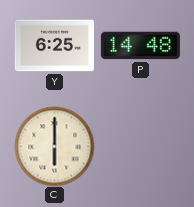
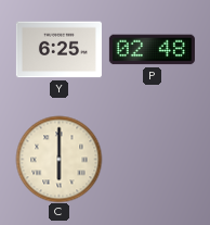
P: 14:48 -> 02:48 (152, 50)
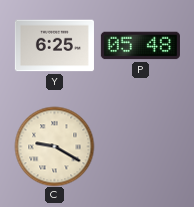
P: 02:48 -> 05:48 (140, 46)
C: 6:00 -> 9:20 (54, 146)
